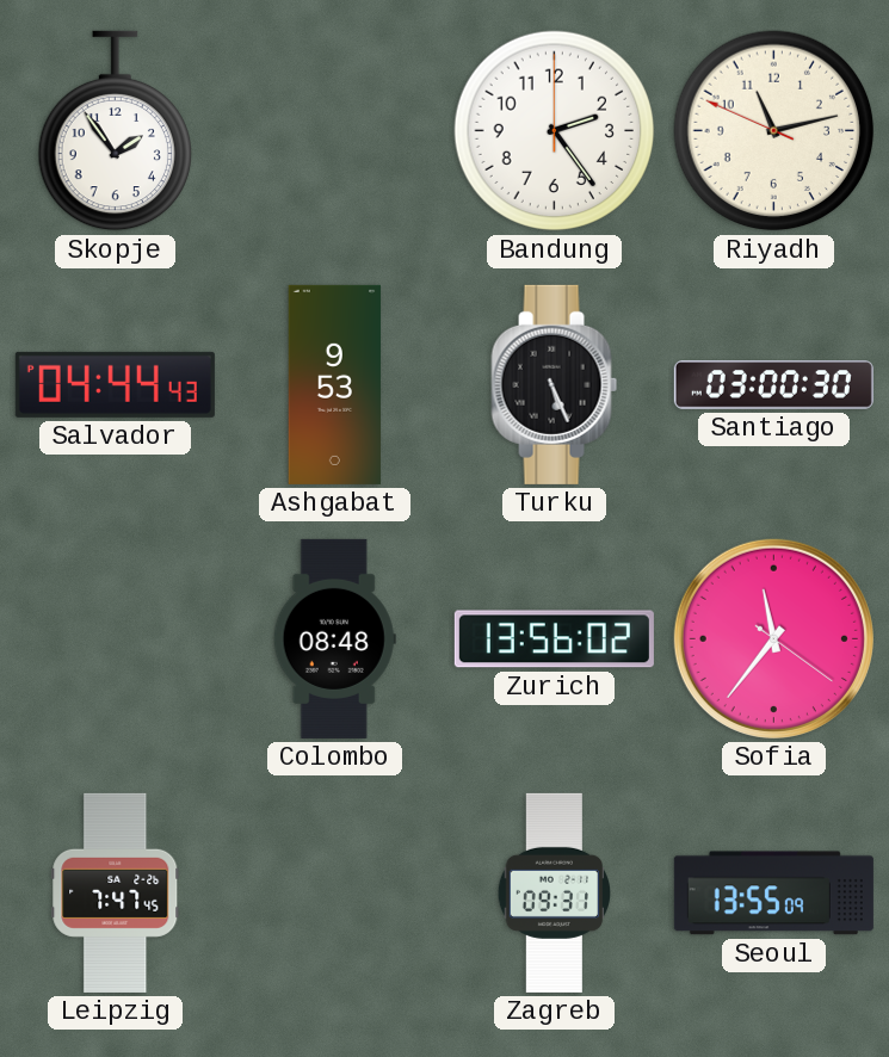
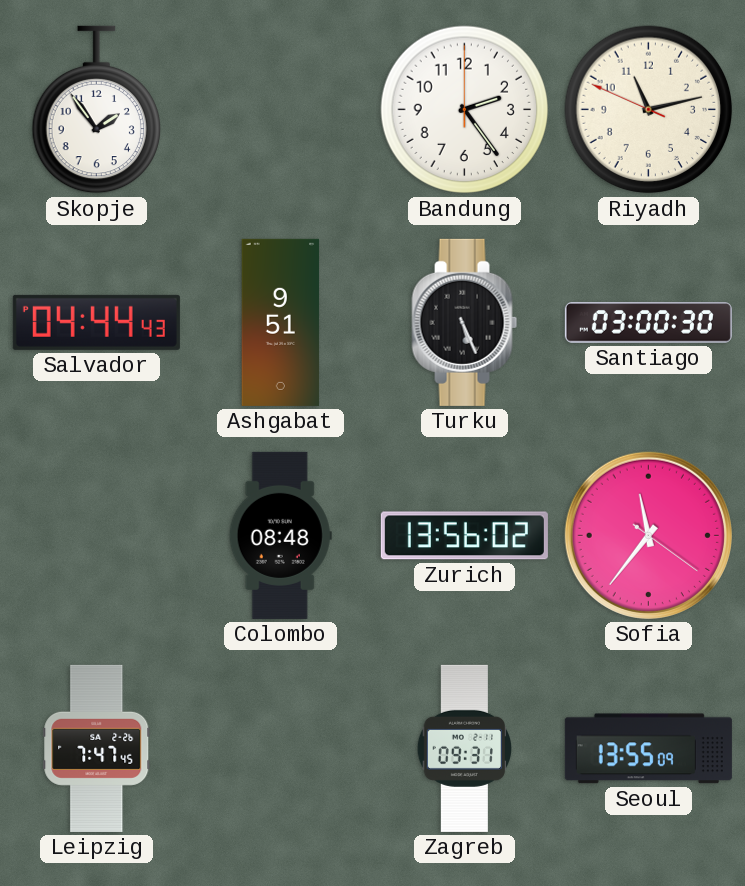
Ashgabat: 9:53 -> 9:51 (281, 322)
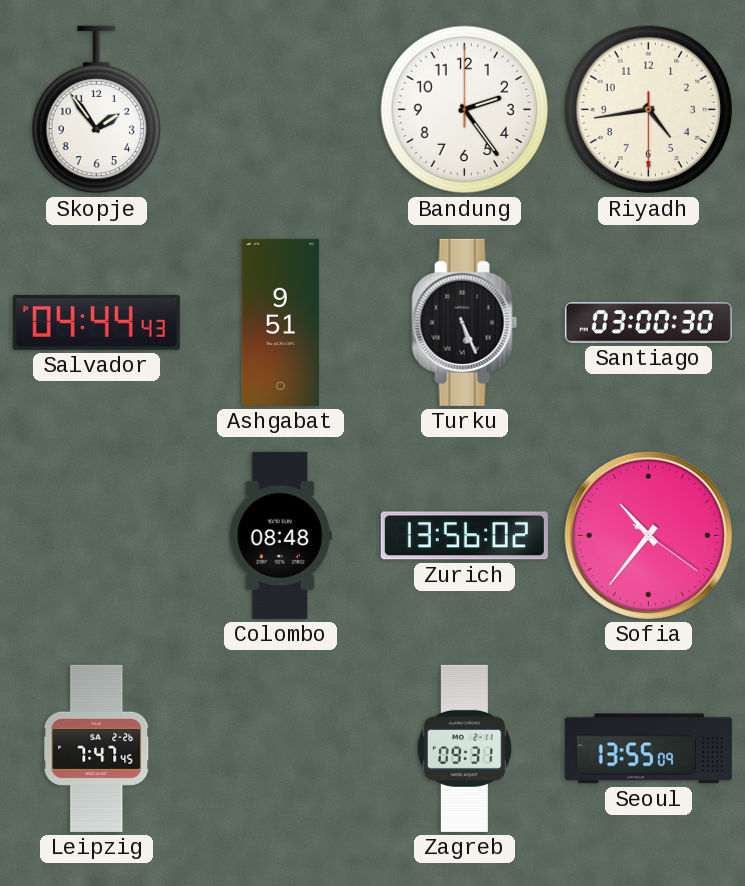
Riyadh: 11:12 -> 4:43 (649, 110)
Sofia: 11:36 -> 10:36 (648, 535)
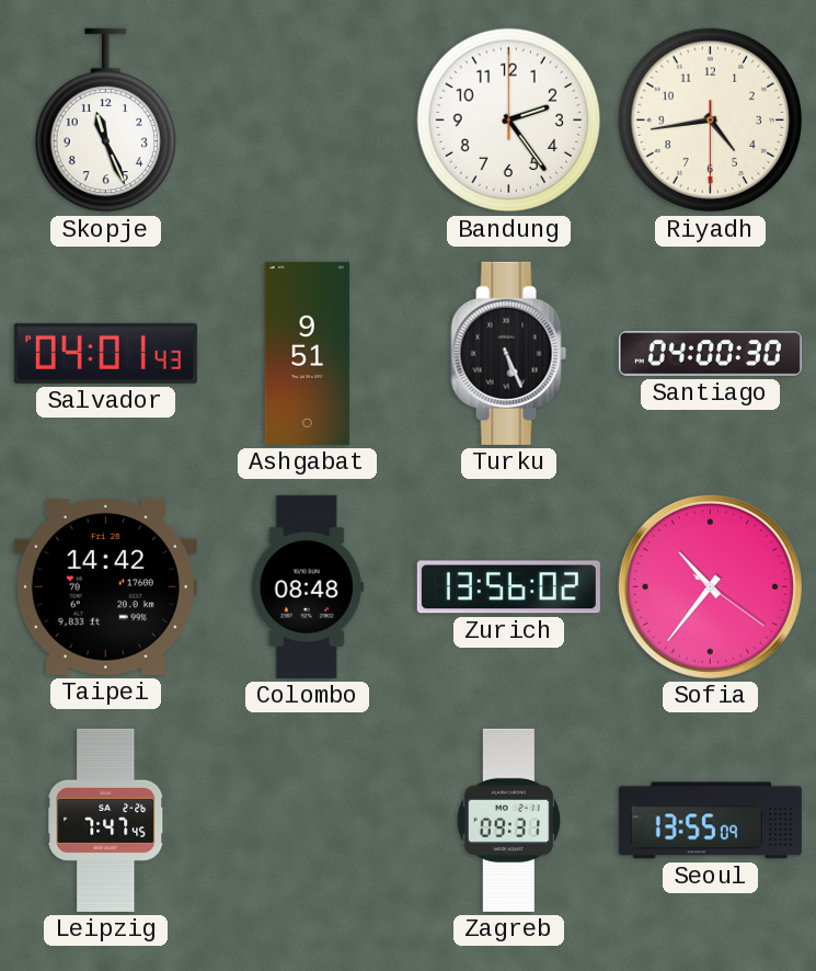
Skopje: 1:54 -> 11:26 (105, 121)
Salvador: 04:44 -> 04:01 (105, 353)
Santiago: 03:00 -> 04:00 (710, 354)
Taipei: none -> 14:42 (105, 586)
